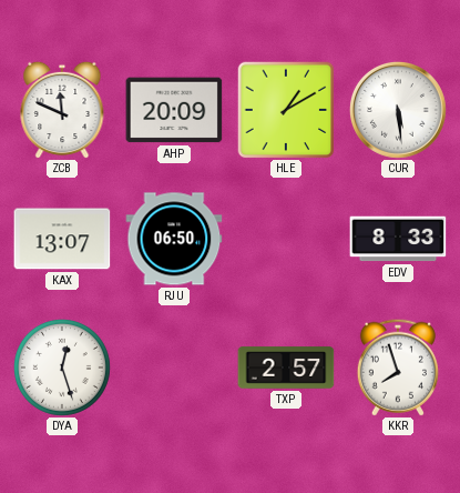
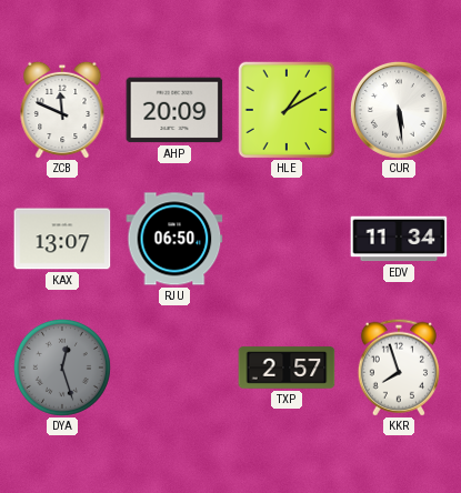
EDV: 8:33 -> 11:34 (399, 239)
DYA dial: white -> grey (62, 368)
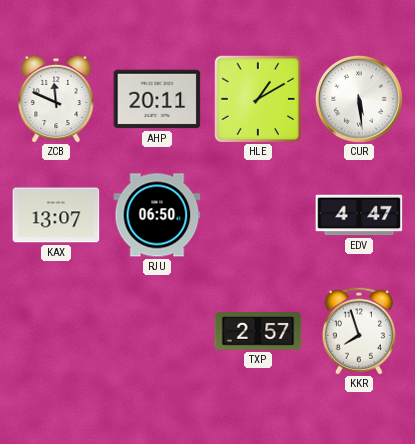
AHP: 20:09 -> 20:11 (157, 99)
EDV: 11:34 -> 4:47 (359, 215)
DYA: 12:27 -> none (62, 368)
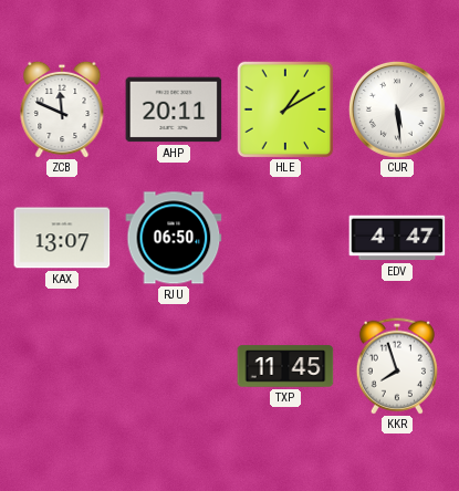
TXP: 2:57 -> 11:45 (285, 366)
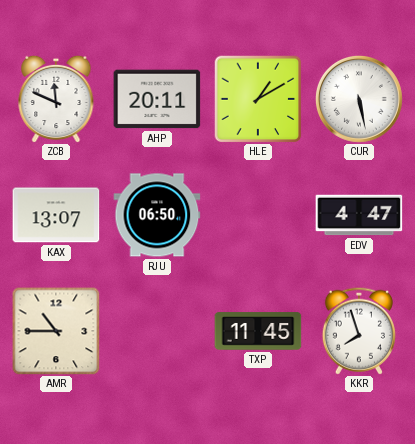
CUR: 5:29 -> 5:28 (359, 99)
AMR: none -> 10:45 (56, 331)
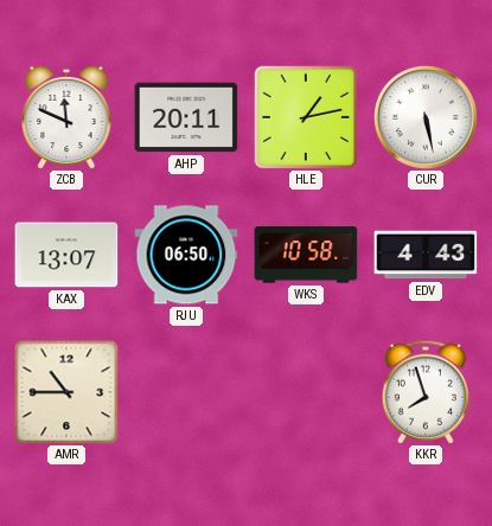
HLE: 1:10 -> 1:13 (306, 117)
WKS: none -> 10:58 (306, 255)
EDV: 4:47 -> 4:43 (426, 255)
TXP: 11:45 -> none (258, 331)
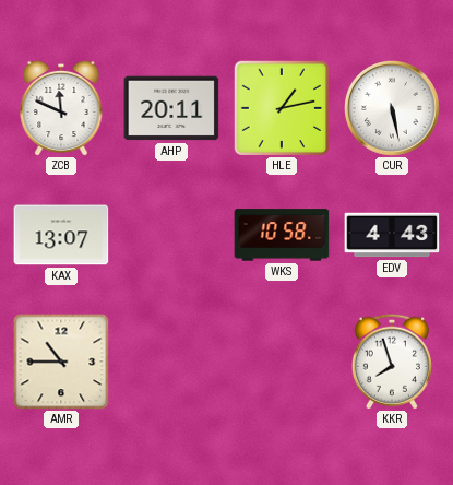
RJU: 06:50 -> none (186, 255)
